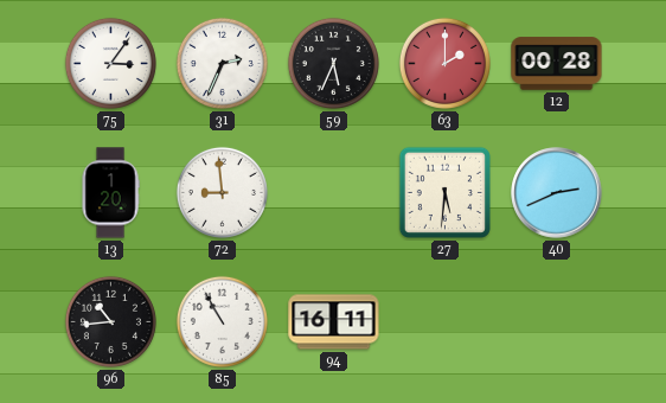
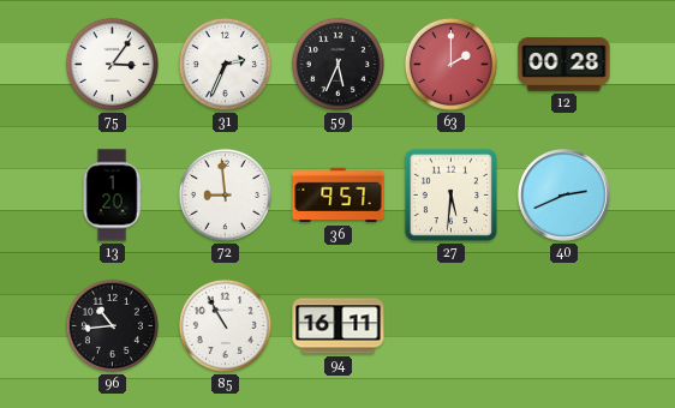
36: none -> 9:57 (339, 196)
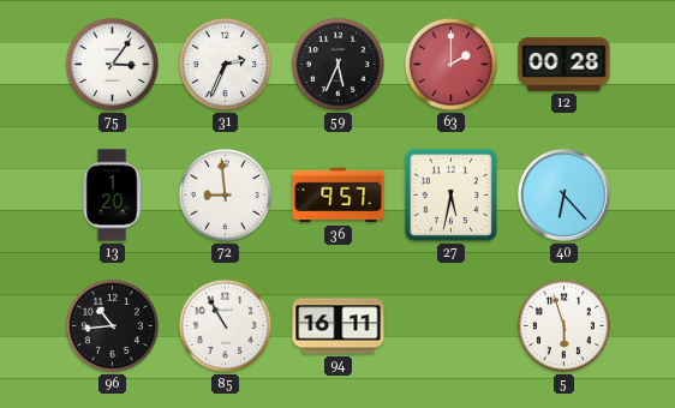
27: 5:31 -> 5:32 (450, 194)
40: 2:41 -> 6:23 (565, 196)
5: none -> 5:57 (563, 325)
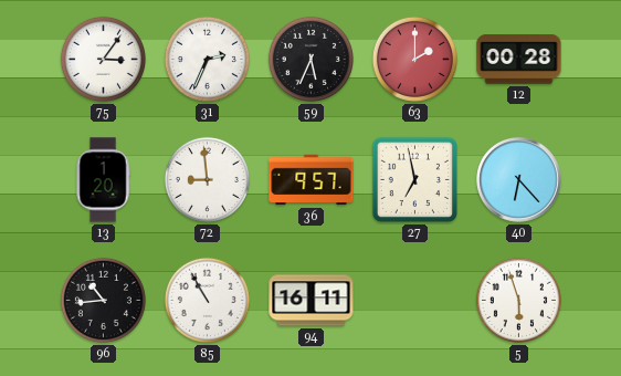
27: 5:32 -> 6:58 (414, 179)
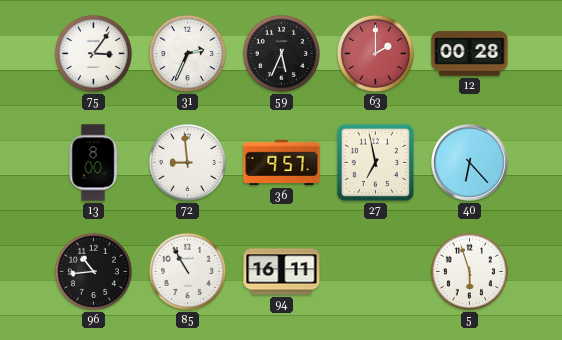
13: 1:20 -> 8:00 (93, 163)
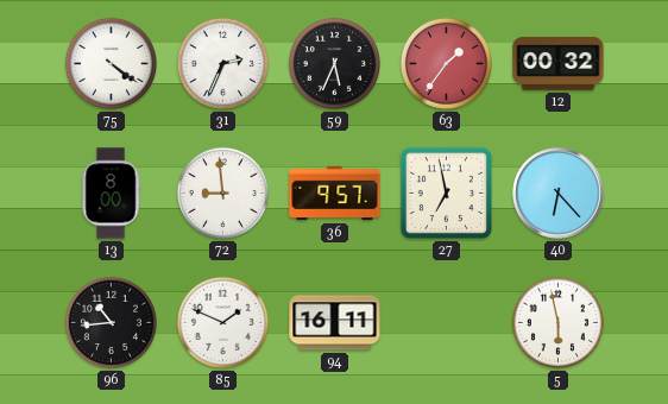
75: 3:06 -> 4:21 (111, 63)
63: 2:00 -> 1:36 (446, 63)
12: 00:28 -> 00:32 (559, 64)
85: 10:55 -> 1:49 (222, 322)
5: 5:57 -> 5:58 (557, 322)
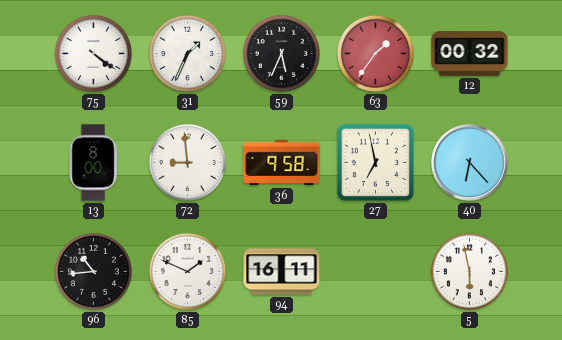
31: 2:34 -> 1:34 (187, 53)
36: 9:57 -> 9:58 (282, 163)
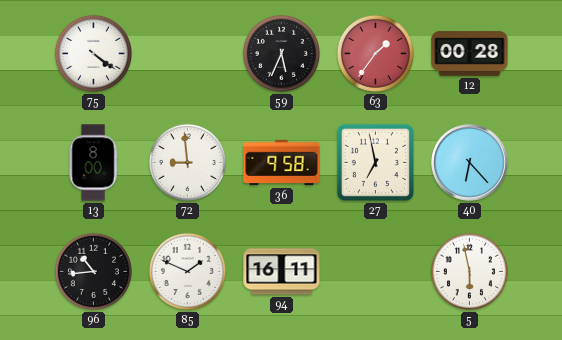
31: 1:34 -> none (187, 53)
12: 00:32 -> 00:28 (470, 54)
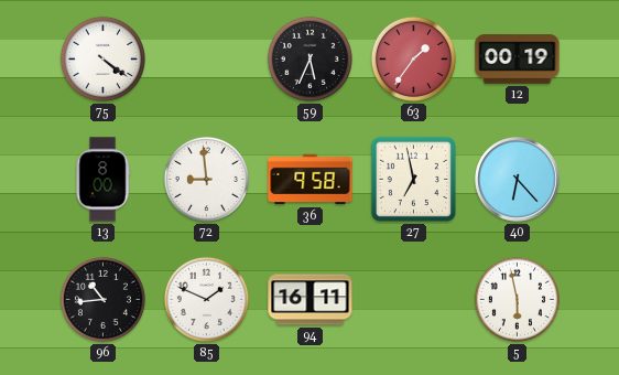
12: 00:28 -> 00:19 (518, 60)
